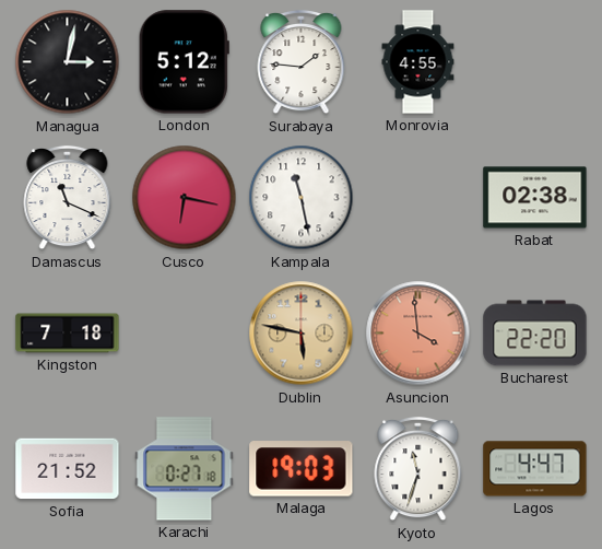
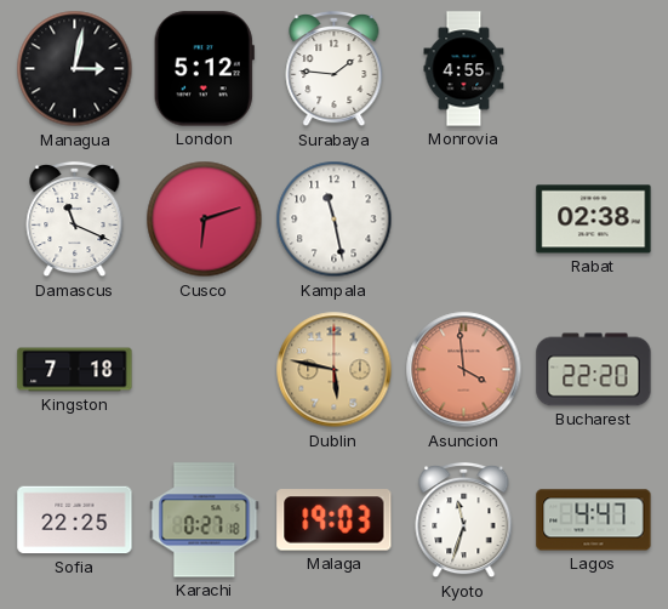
Cusco: 6:17 -> 6:12 (205, 220)
Sofia: 21:52 -> 22:25 (75, 520)
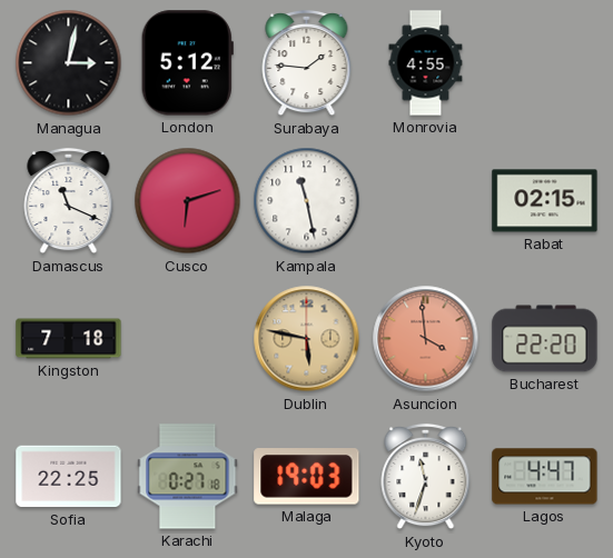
Rabat: 02:38 -> 02:15 (545, 201)
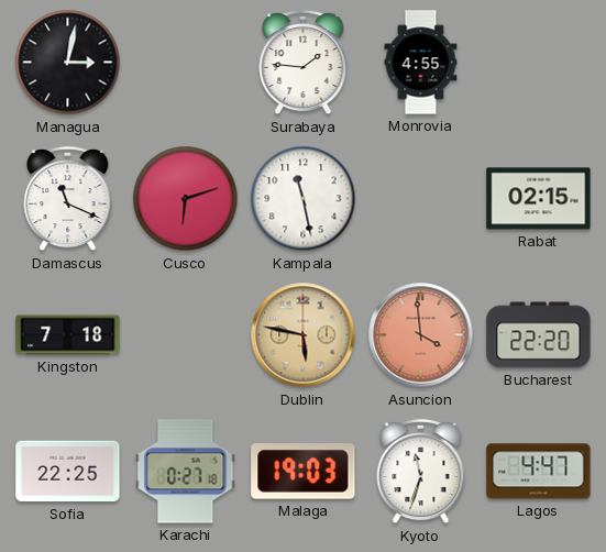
London: 5:12 -> none (187, 63)
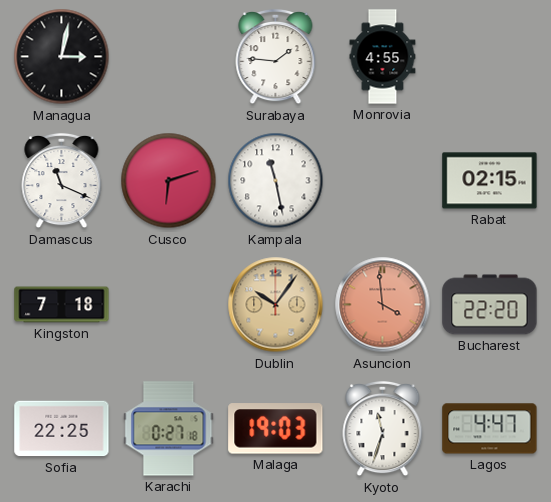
Dublin: 5:47 -> 10:06 (276, 305)
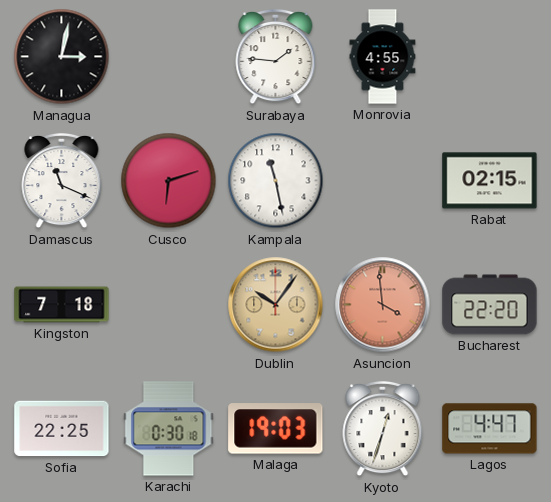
Karachi: 0:27 -> 0:30 (169, 429)
Kyoto: 11:33 -> 12:33 (383, 429)
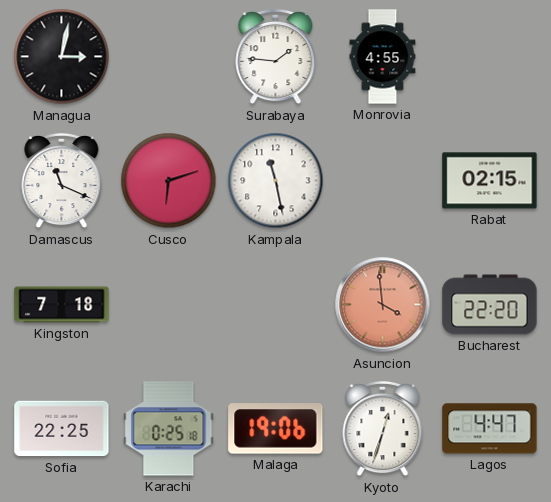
Dublin: 10:06 -> none (276, 305)
Karachi: 0:30 -> 0:25 (169, 429)
Malaga: 19:03 -> 19:06 (276, 429)
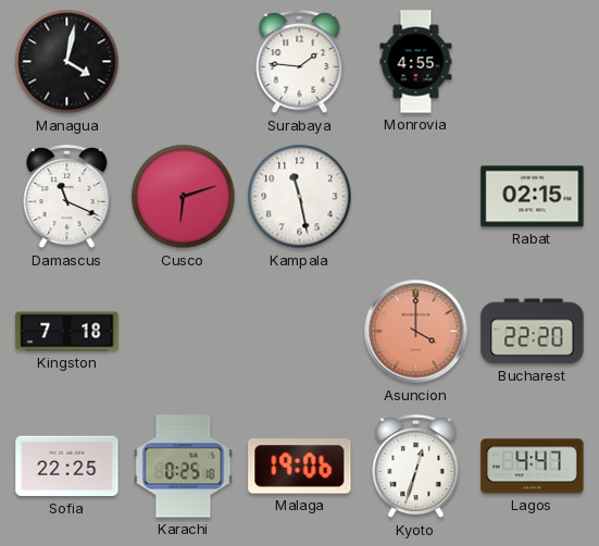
Managua: 3:02 -> 4:02 (67, 62)
Asuncion: 3:59 -> 4:00 (416, 332)
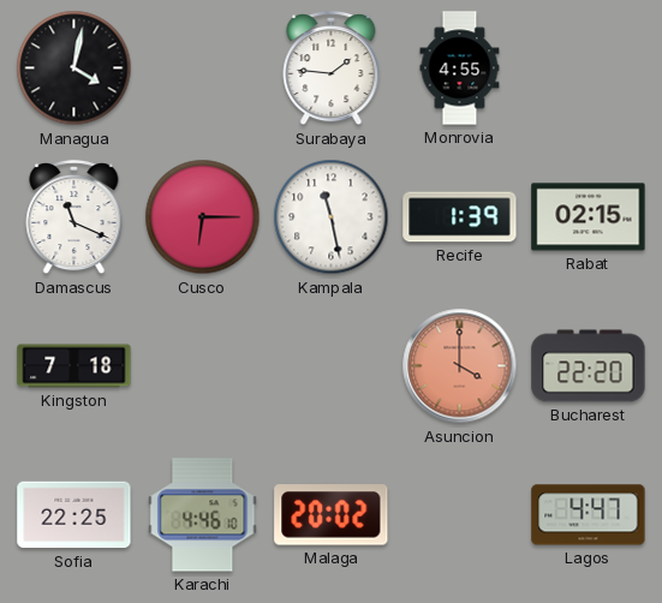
Cusco: 6:12 -> 6:15 (203, 217)
Recife: none -> 1:39 (460, 217)
Karachi: 0:25 -> 4:46 (203, 515)
Malaga: 19:06 -> 20:02 (332, 515)
Kyoto: 12:33 -> none (416, 467)
